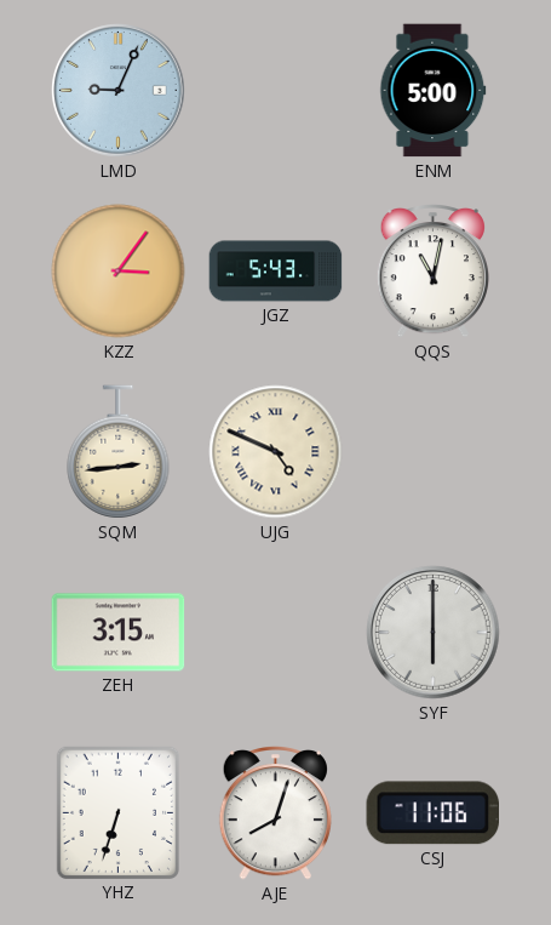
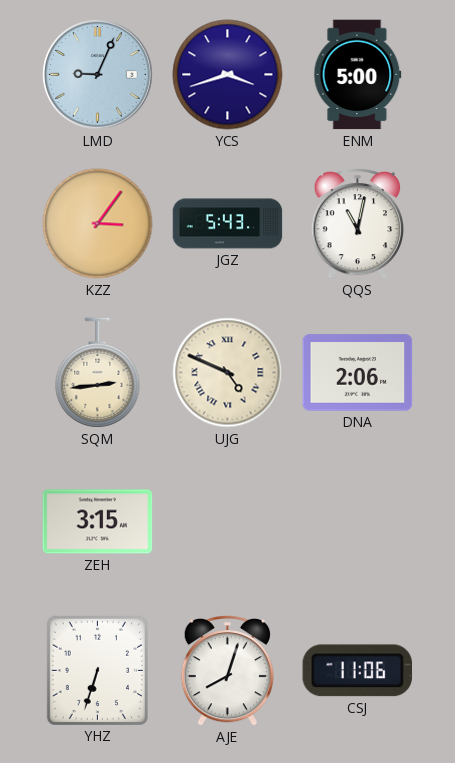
YCS: none -> 3:42 (228, 75)
DNA: none -> 2:06 (358, 373)
SYF: 6:00 -> none (434, 633)
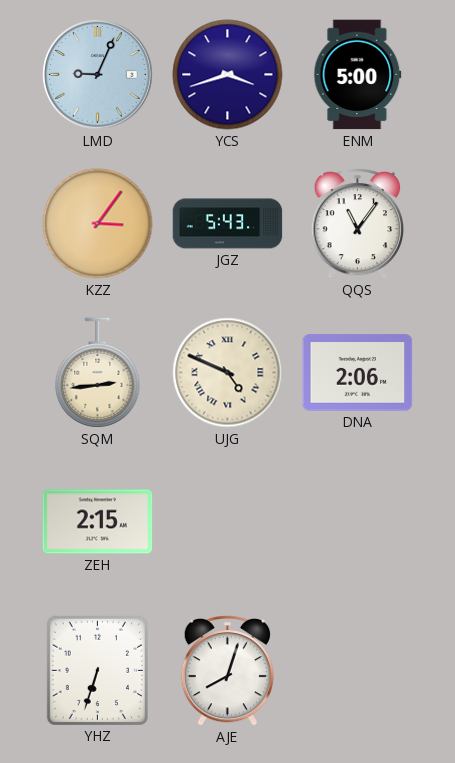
QQS: 11:02 -> 11:06 (357, 224)
ZEH: 3:15 -> 2:15 (98, 522)
CSJ: 11:06 -> none (357, 671)
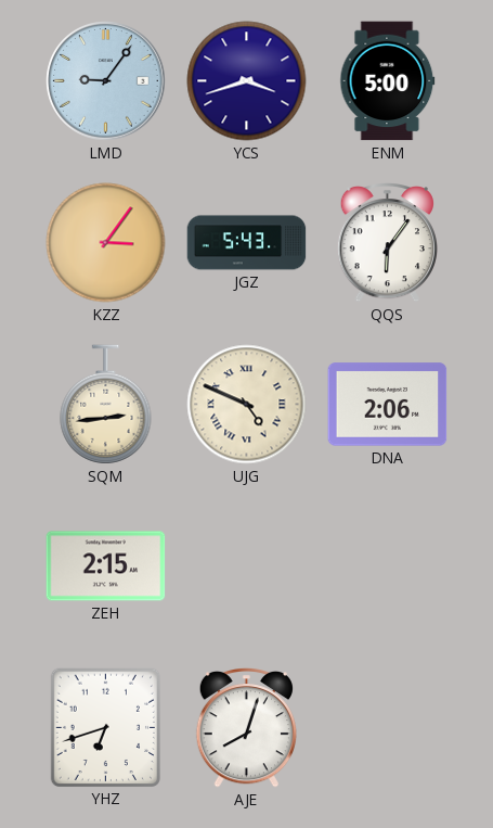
LMD: 9:04 -> 9:06 (106, 81)
QQS: 11:06 -> 6:06 (387, 243)
YHZ: 6:33 -> 6:42 (105, 727)
